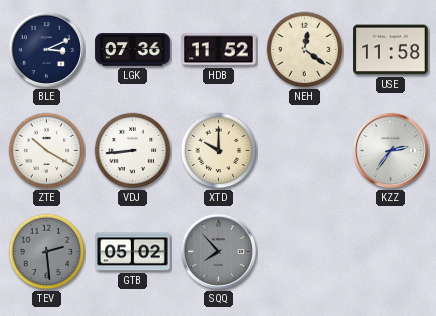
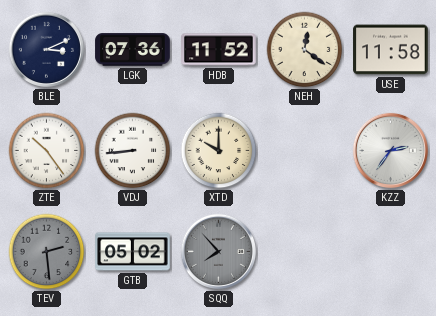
ZTE: 10:20 -> 10:24 (47, 151)
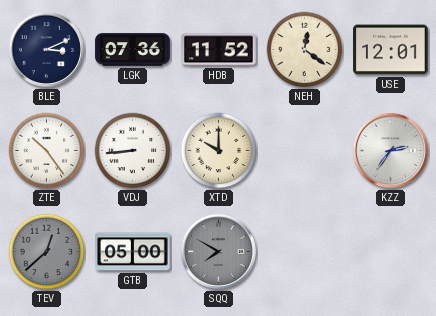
USE: 11:58 -> 12:01 (391, 50)
TEV: 2:29 -> 12:38 (47, 252)
GTB: 05:02 -> 05:00 (133, 252)
SQQ: 7:53 -> 7:50 (218, 251)
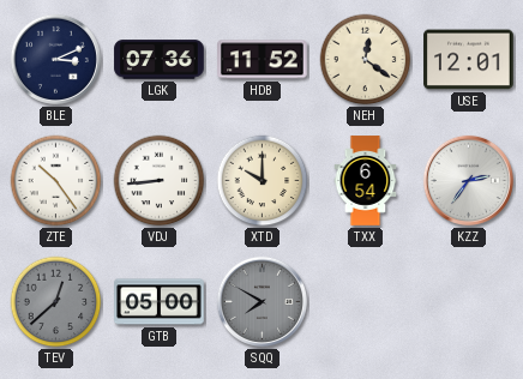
TXX: none -> 6:54 (366, 181)
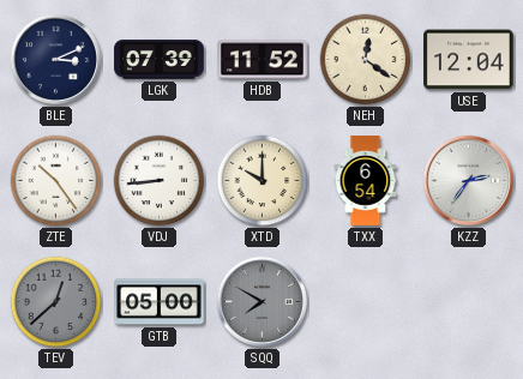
LGK: 07:36 -> 07:39 (160, 60)
USE: 12:01 -> 12:04 (469, 60)
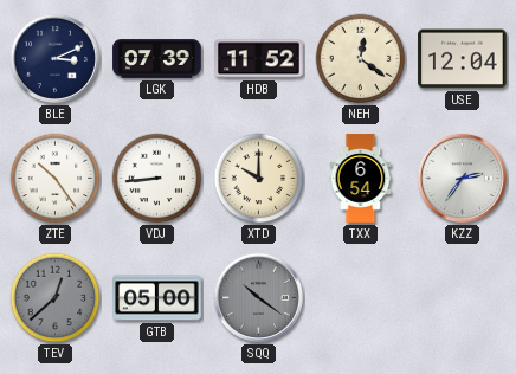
SQQ: 7:50 -> 10:21 (258, 297)
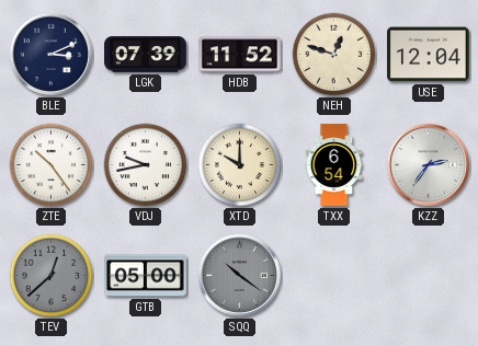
NEH: 12:21 -> 12:48 (334, 55)
VDJ: 8:44 -> 9:43 (146, 165)
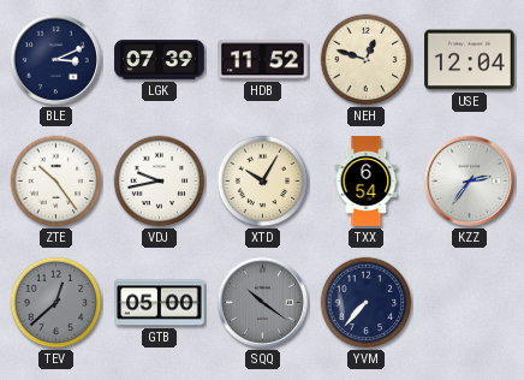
XTD: 10:00 -> 10:05 (263, 182)
YVM: none -> 7:37 (367, 303)
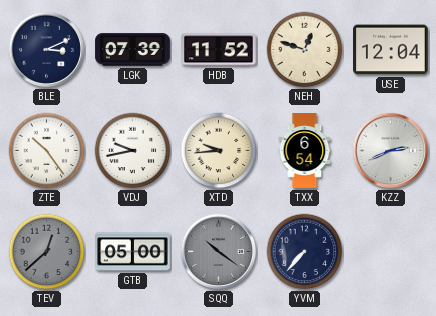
XTD: 10:05 -> 9:44 (219, 151)
KZZ: 2:36 -> 2:41 (390, 150)
